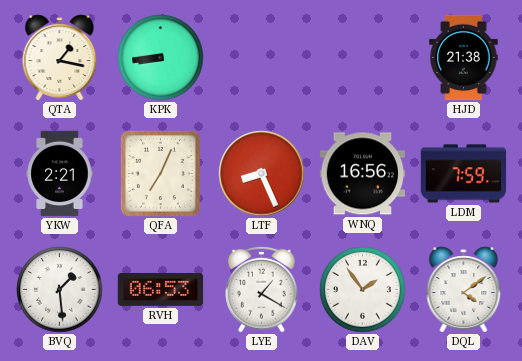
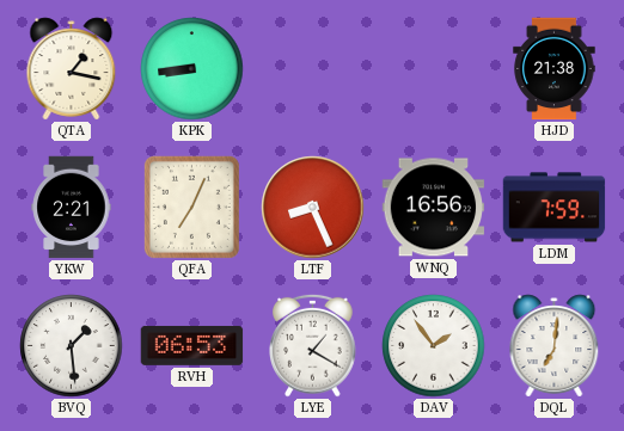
DQL: 4:09 -> 7:01 (555, 346)
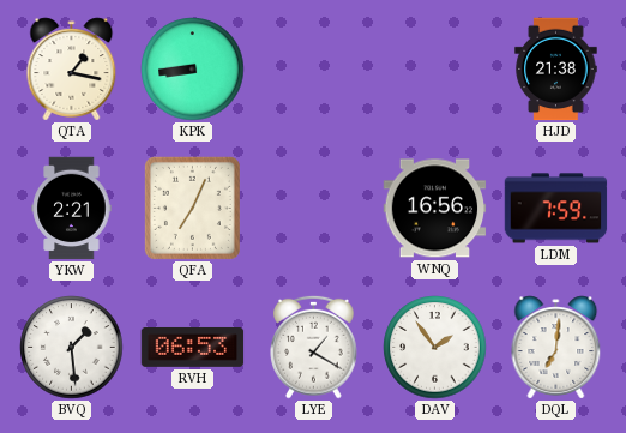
LTF: 8:26 -> none (313, 208)
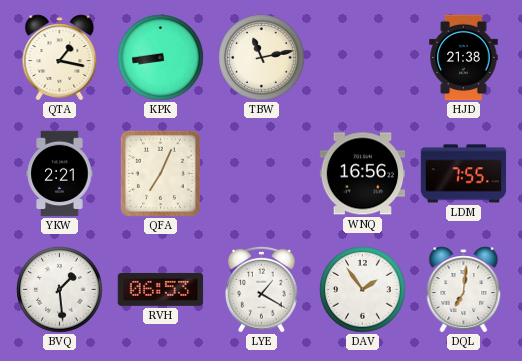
TBW: none -> 11:13 (262, 58)
LDM: 7:59 -> 7:55 (464, 174)
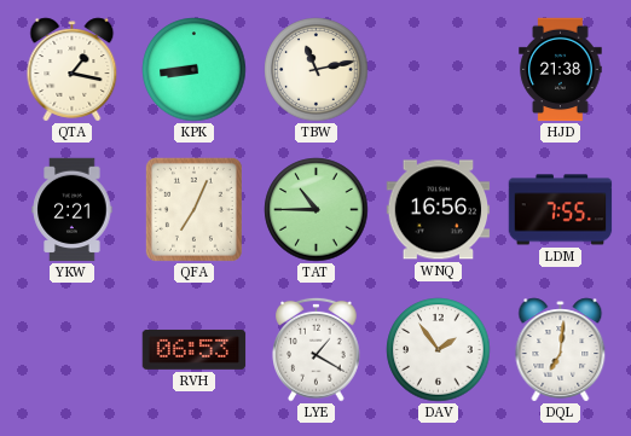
TAT: none -> 10:45 (317, 210)
BVQ: 1:29 -> none (60, 290)
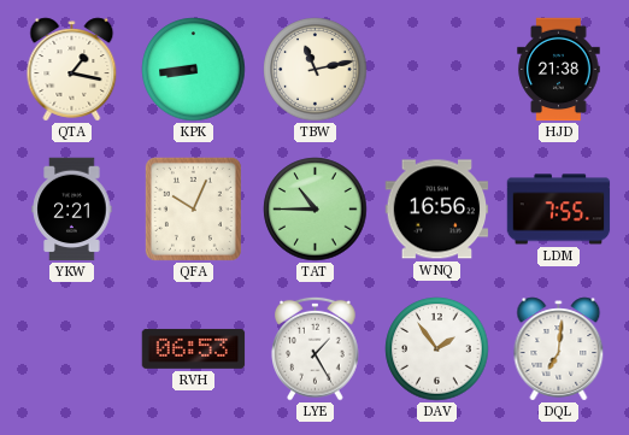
QFA: 7:04 -> 10:04 (193, 208)
LYE: 1:20 -> 1:25 (316, 348)
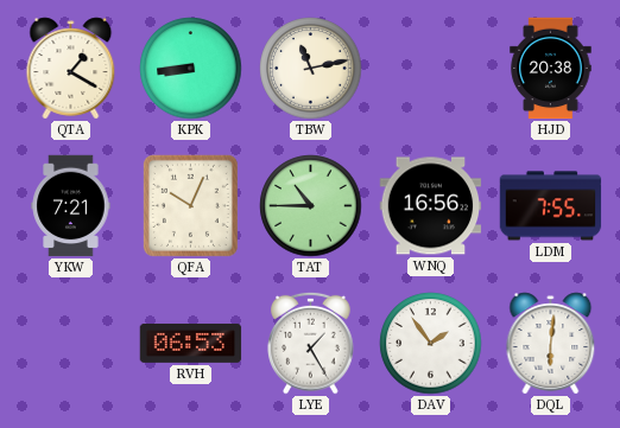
QTA: 1:17 -> 1:20 (71, 69)
HJD: 21:38 -> 20:38 (551, 69)
YKW: 2:21 -> 7:21 (71, 206)
DQL: 7:01 -> 6:01 (551, 344)
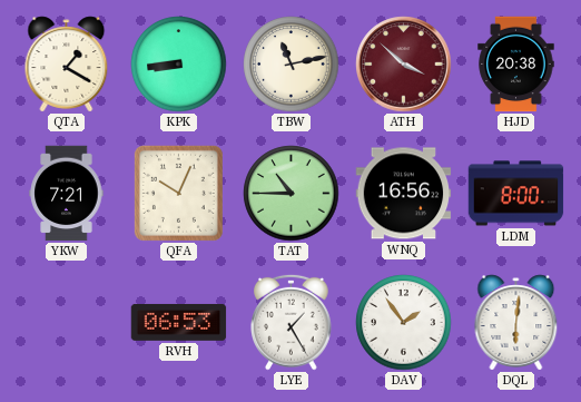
ATH: none -> 3:52 (404, 65)
LDM: 7:55 -> 8:00 (516, 194)
